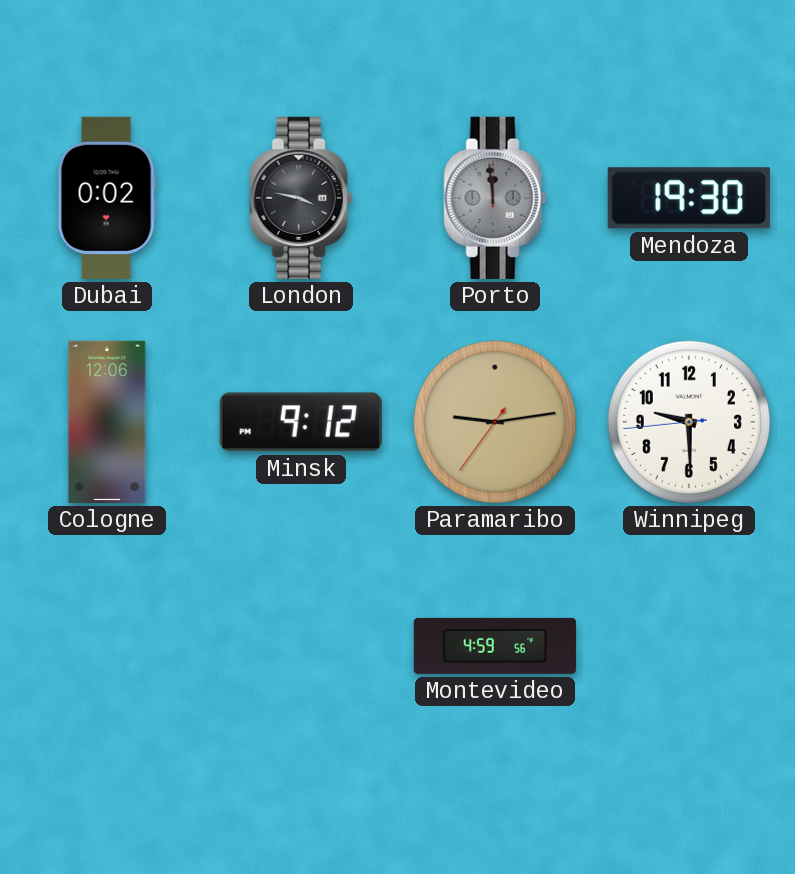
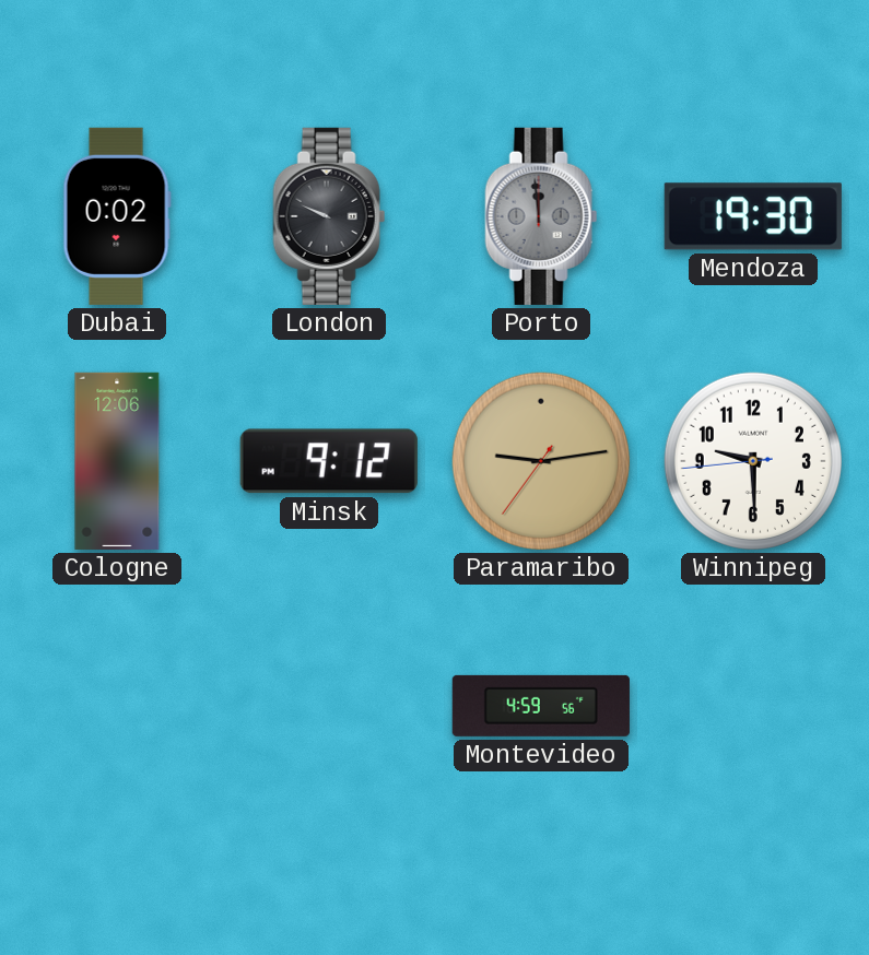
London: 3:47 -> 9:49 (329, 216)
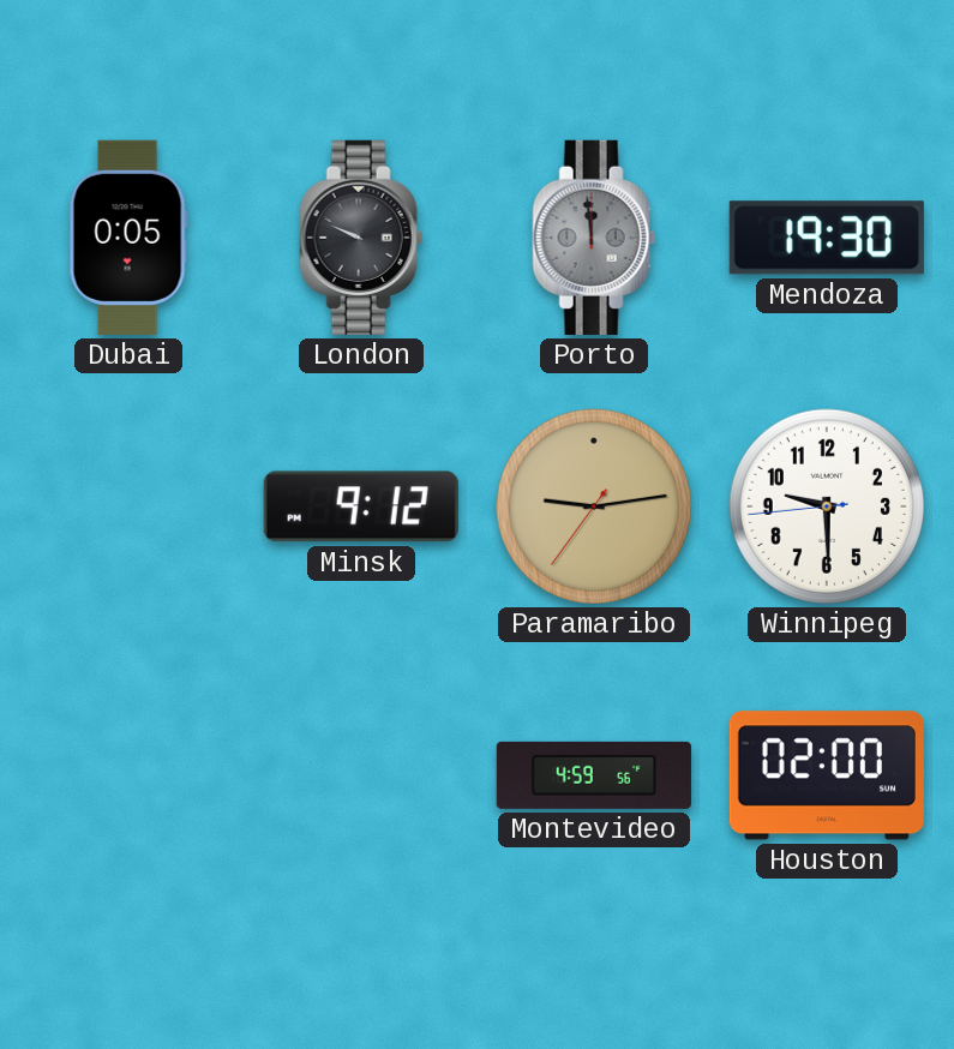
Dubai: 0:02 -> 0:05 (128, 238)
Cologne: 12:06 -> none (117, 461)
Houston: none -> 02:00 (827, 775)
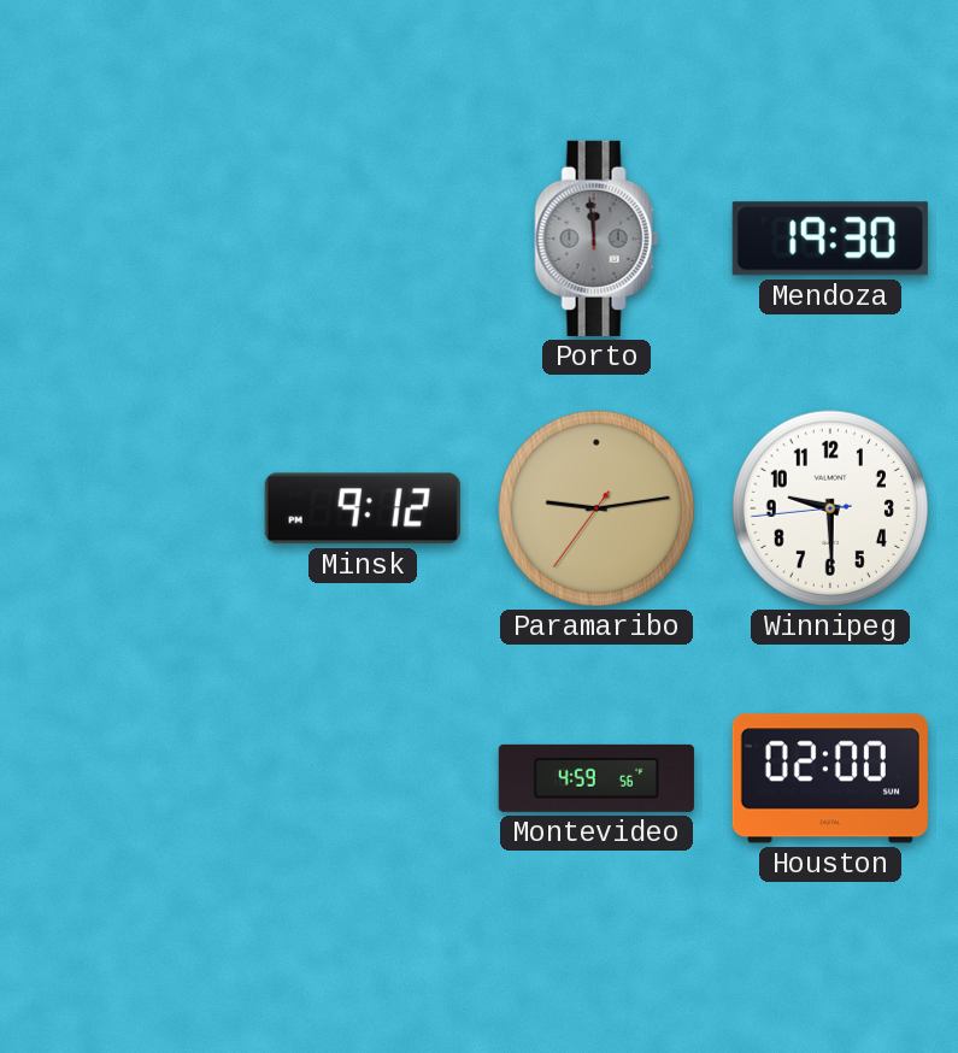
Dubai: 0:05 -> none (128, 238)
London: 9:49 -> none (361, 238)
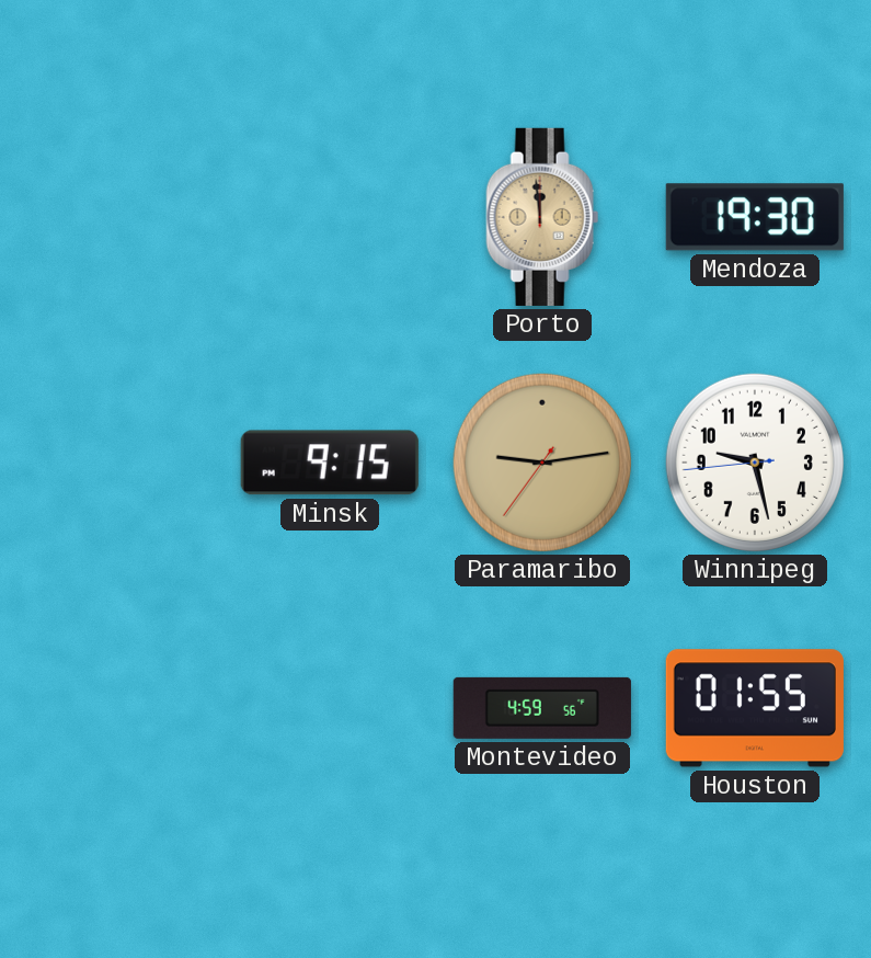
Porto dial: grey -> champagne (542, 217)
Minsk: 9:12 -> 9:15 (330, 463)
Winnipeg: 9:29 -> 9:27 (755, 463)
Houston: 02:00 -> 01:55 (755, 708)
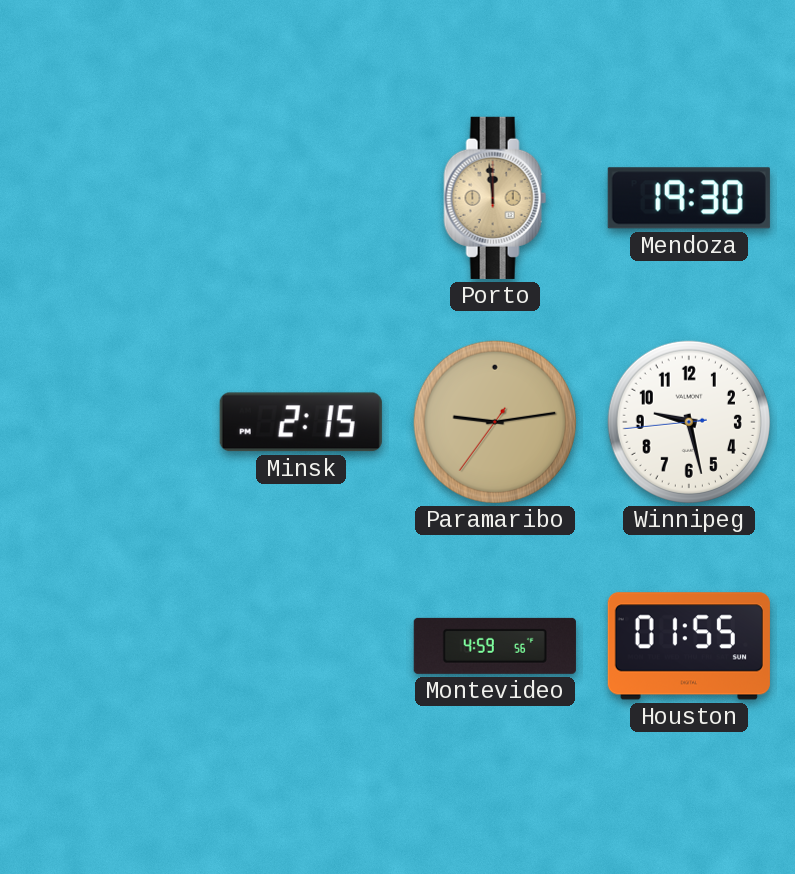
Minsk: 9:15 -> 2:15 (301, 422)
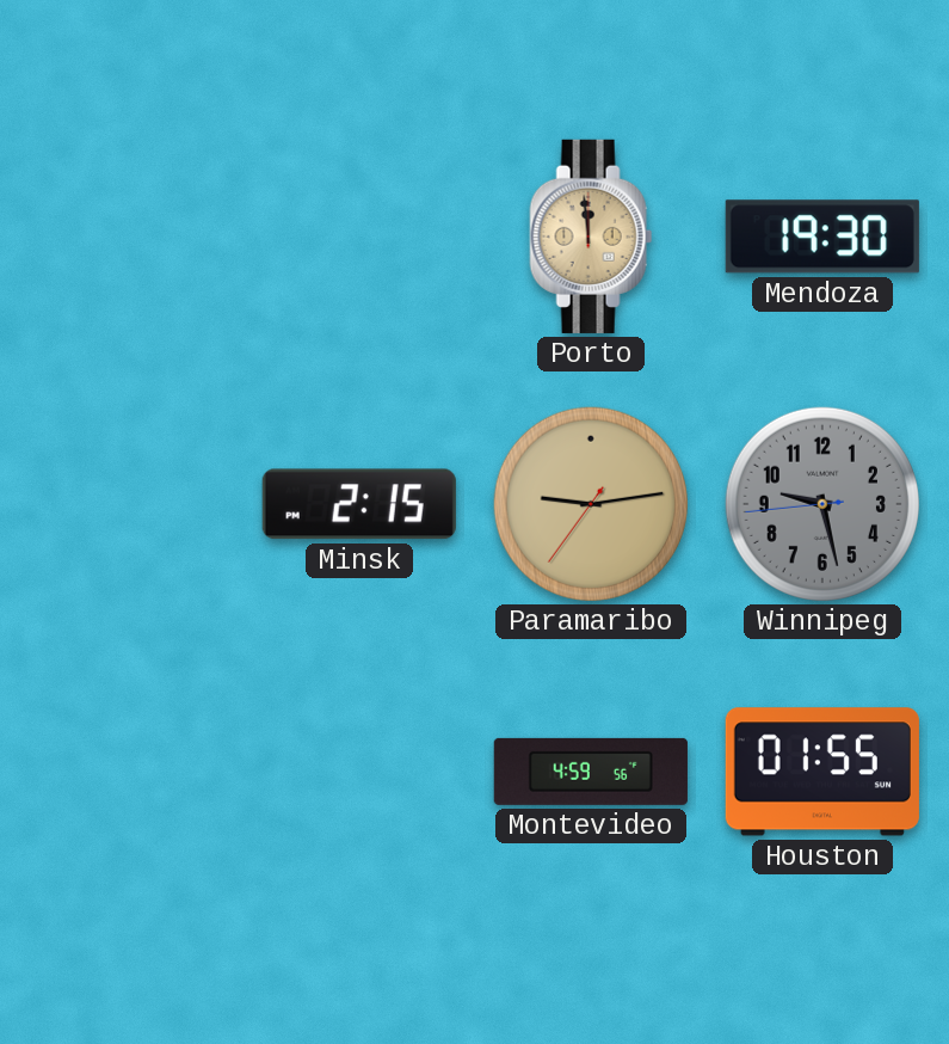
Winnipeg dial: white -> grey (822, 504)
